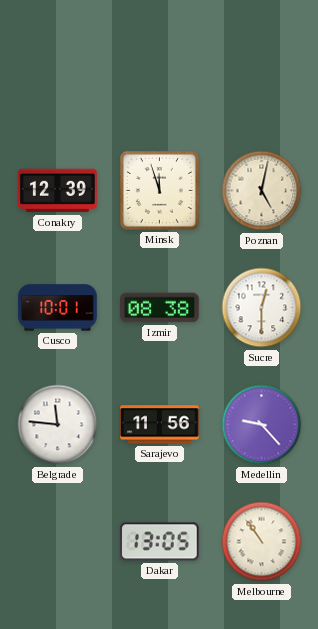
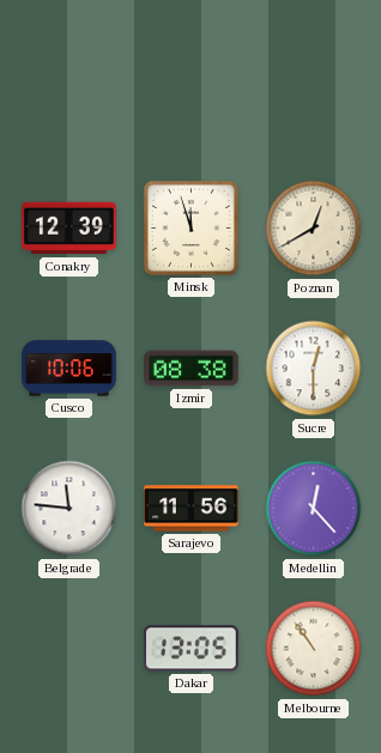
Poznan: 5:02 -> 12:40 (314, 229)
Cusco: 10:01 -> 10:06 (69, 369)
Medellin: 9:23 -> 12:23 (314, 509)
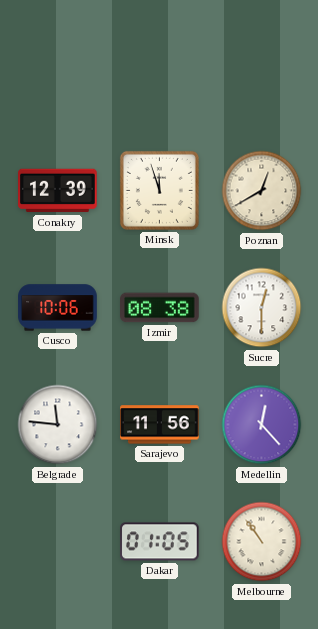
Dakar: 13:05 -> 01:05 (160, 542)
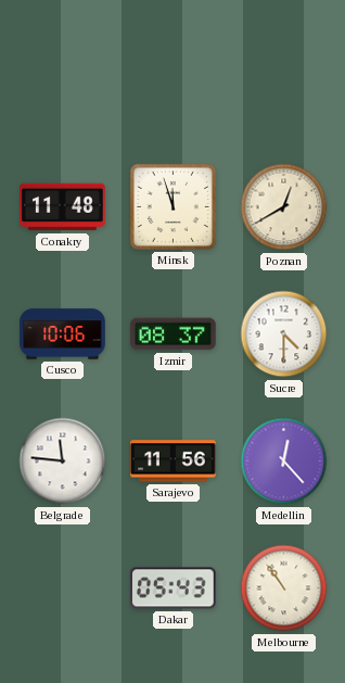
Conakry: 12:39 -> 11:48 (63, 207)
Izmir: 08:38 -> 08:37 (174, 334)
Sucre: 12:30 -> 4:30 (284, 334)
Dakar: 01:05 -> 05:43 (174, 589)
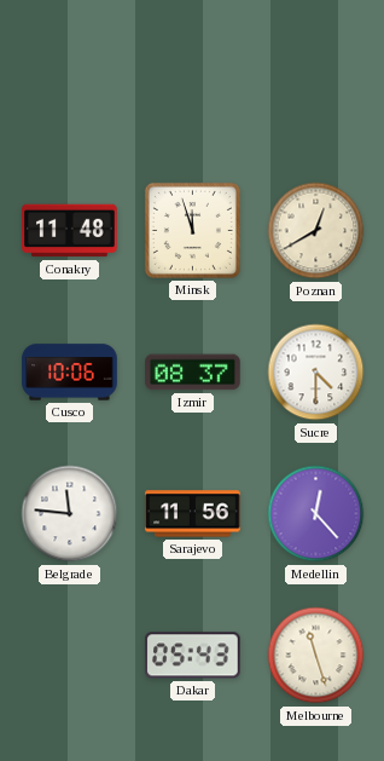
Melbourne: 10:54 -> 11:27 (316, 656)
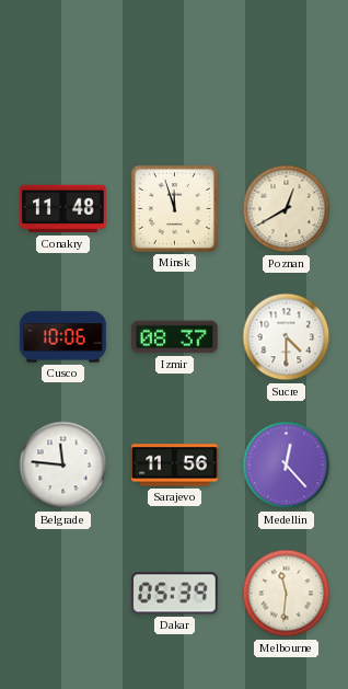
Dakar: 05:43 -> 05:39 (175, 594)
Melbourne: 11:27 -> 11:31 (287, 594)
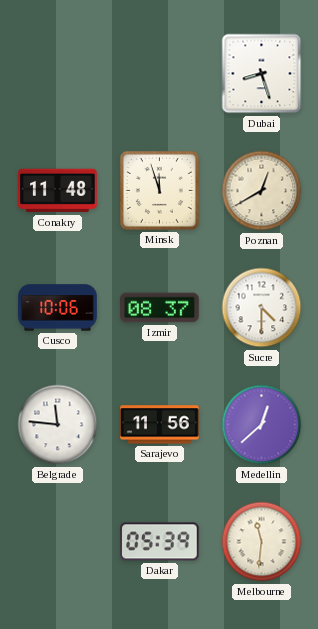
Dubai: none -> 8:27 (262, 74)
Medellin: 12:23 -> 12:38 (262, 425)
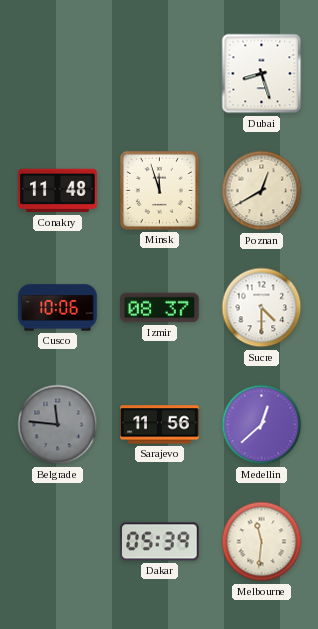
Belgrade dial: white -> grey (58, 425)
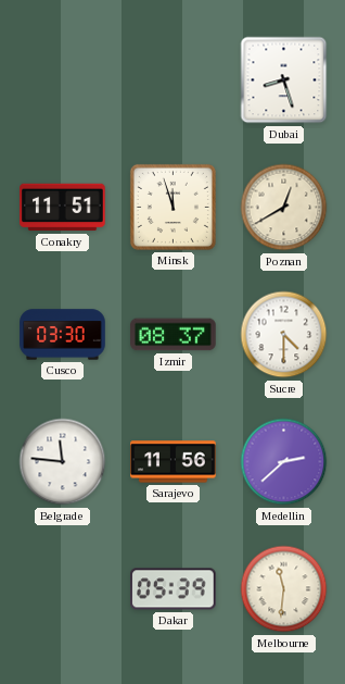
Conakry: 11:48 -> 11:51 (63, 208)
Cusco: 10:06 -> 03:30 (63, 335)
Belgrade dial: grey -> white (63, 462)
Medellin: 12:38 -> 2:38 (284, 462)
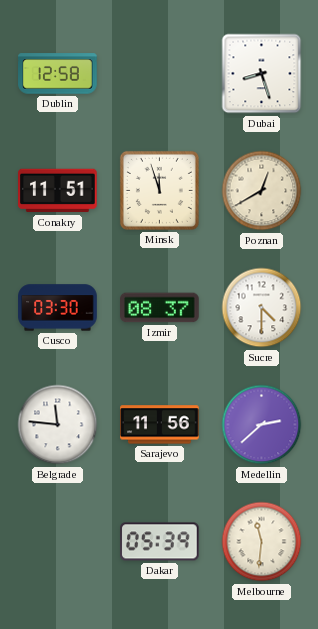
Dublin: none -> 12:58 (58, 74)
